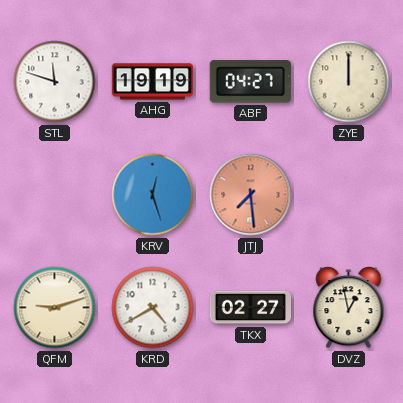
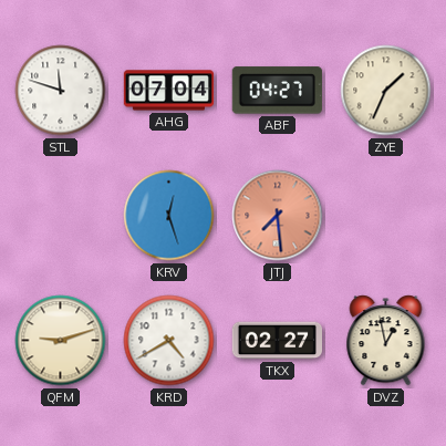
AHG: 19:19 -> 07:04 (169, 91)
ZYE: 12:00 -> 1:34 (386, 91)
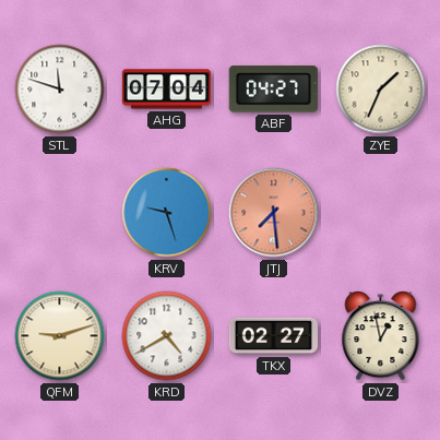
KRV: 12:27 -> 9:27 (167, 213)
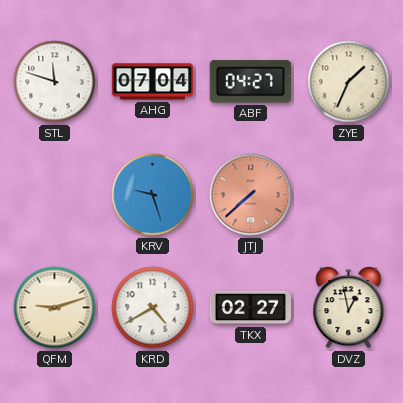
JTJ: 7:29 -> 7:38 (251, 195)
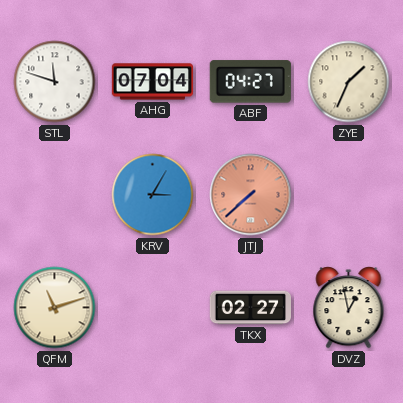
KRV: 9:27 -> 3:05 (153, 195)
QFM: 9:12 -> 11:12 (55, 308)
KRD: 4:40 -> none (153, 308)
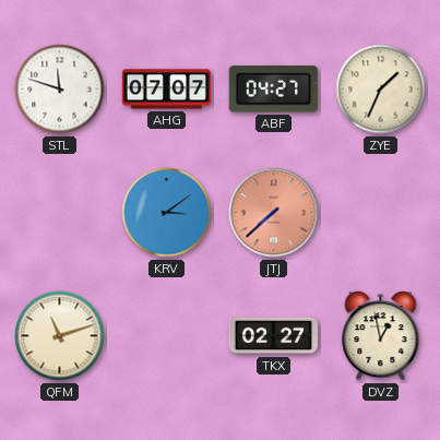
AHG: 07:04 -> 07:07 (167, 90)
KRV: 3:05 -> 3:09 (167, 213)
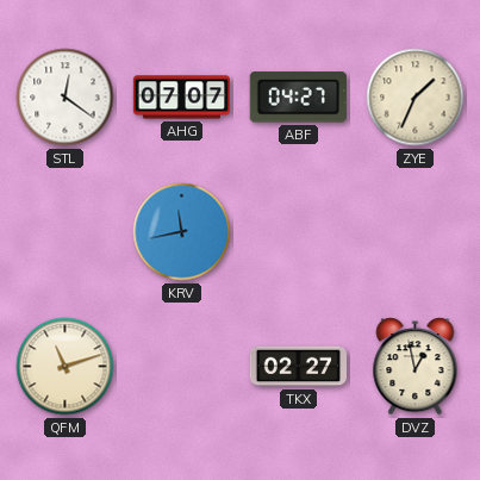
STL: 11:48 -> 12:21 (66, 98)
KRV: 3:09 -> 11:43 (182, 232)
JTJ: 7:38 -> none (274, 213)
